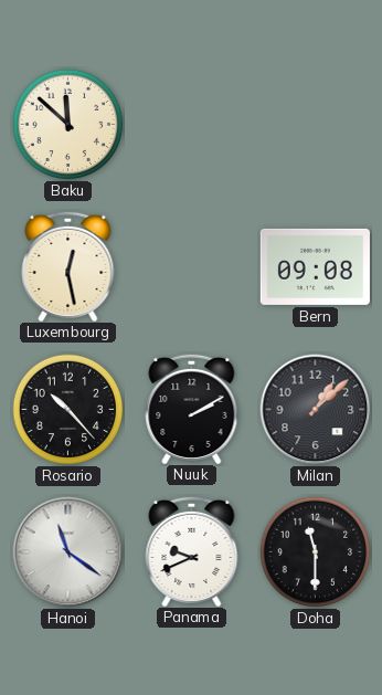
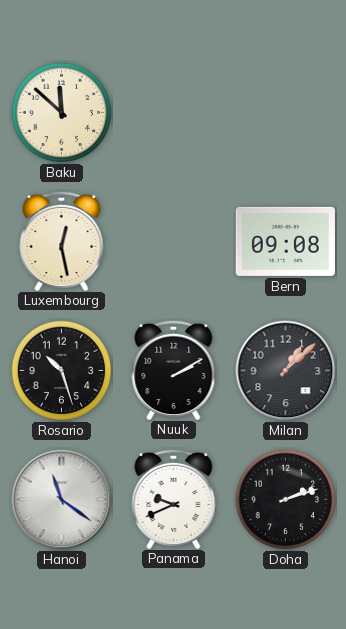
Rosario: 10:23 -> 10:27 (62, 371)
Doha: 11:30 -> 2:12 (286, 500)
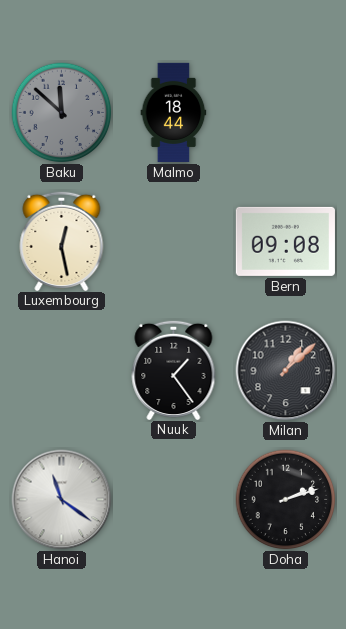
Baku dial: cream -> grey (62, 113)
Malmo: none -> 18:44 (174, 112)
Rosario: 10:27 -> none (62, 371)
Nuuk: 2:10 -> 1:24 (174, 369)
Panama: 9:41 -> none (174, 498)
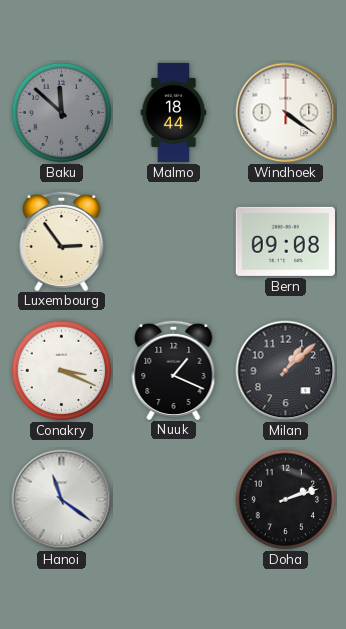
Windhoek: none -> 4:21 (286, 113)
Luxembourg: 12:28 -> 2:54 (62, 240)
Conakry: none -> 3:19 (62, 371)
Nuuk: 1:24 -> 1:19 (174, 369)
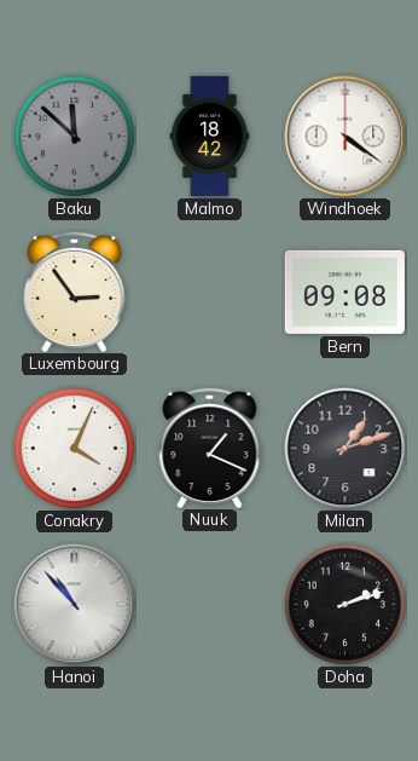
Malmo: 18:44 -> 18:42 (210, 136)
Conakry: 3:19 -> 4:04 (75, 449)
Milan: 1:08 -> 1:12 (346, 449)
Hanoi: 11:21 -> 10:53 (75, 605)
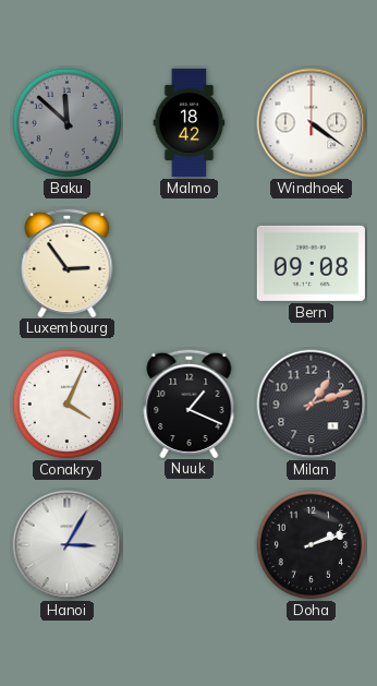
Hanoi: 10:53 -> 3:05 (68, 545)
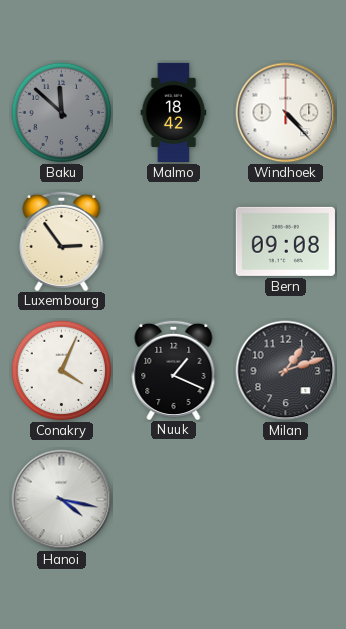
Windhoek: 4:21 -> 4:23 (286, 113)
Hanoi: 3:05 -> 4:17 (62, 500)
Doha: 2:12 -> none (312, 545)
